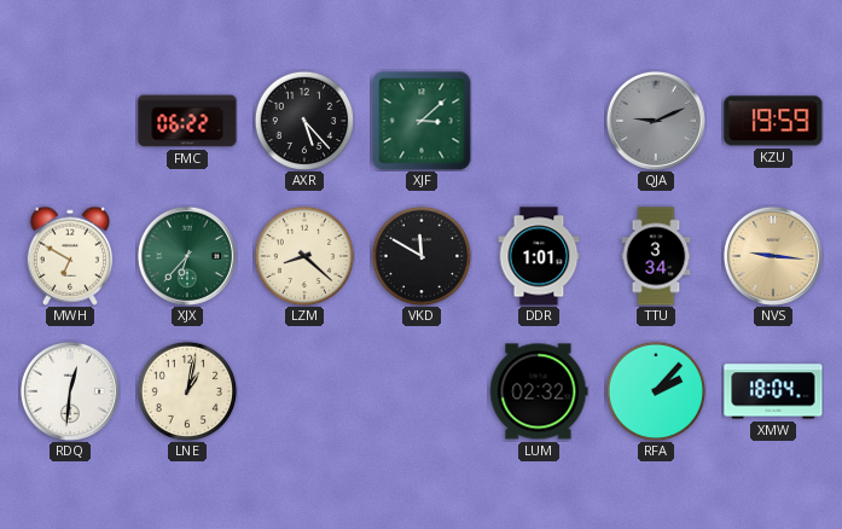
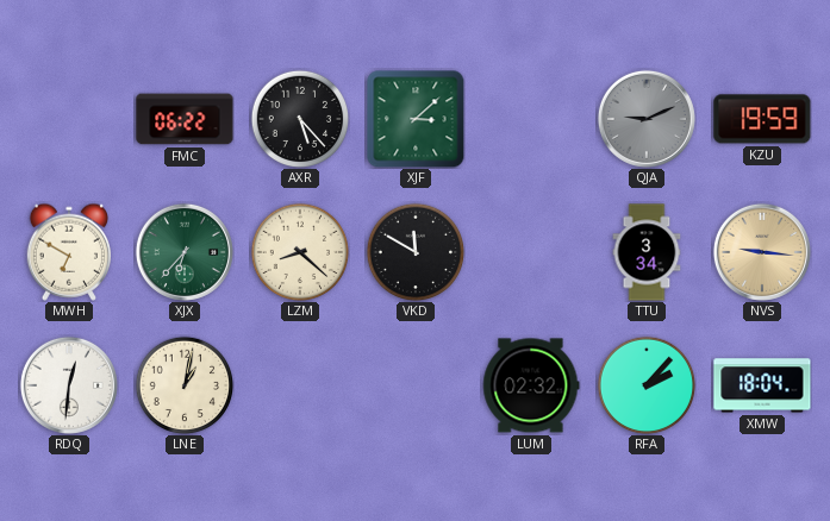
DDR: 1:01 -> none (539, 256)
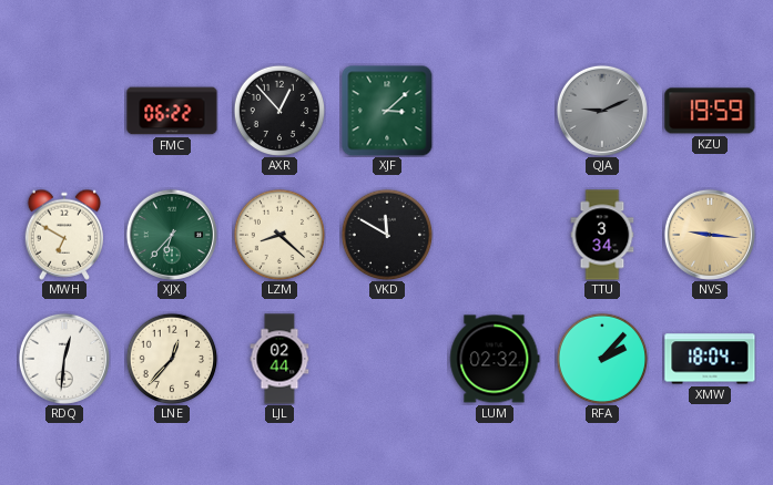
AXR: 5:23 -> 12:53 (279, 111)
LNE: 1:02 -> 12:37 (172, 359)
LJL: none -> 02:44 (279, 359)
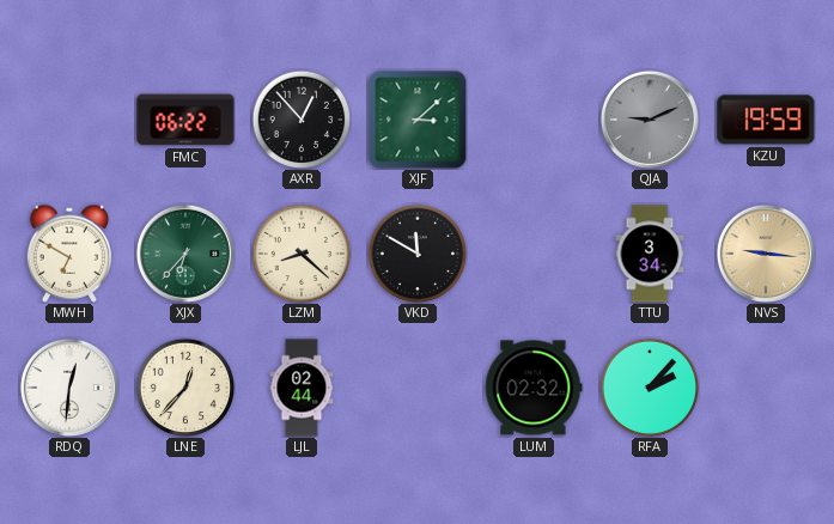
XMW: 18:04 -> none (710, 359)
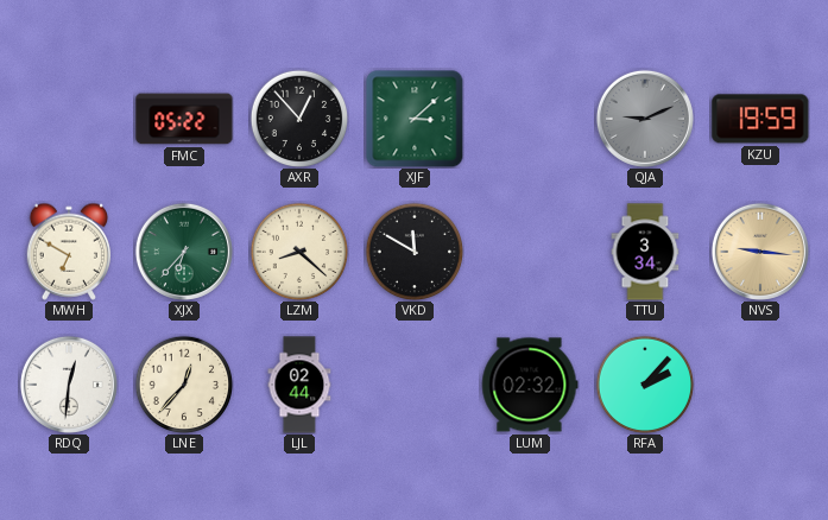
FMC: 06:22 -> 05:22 (184, 119)
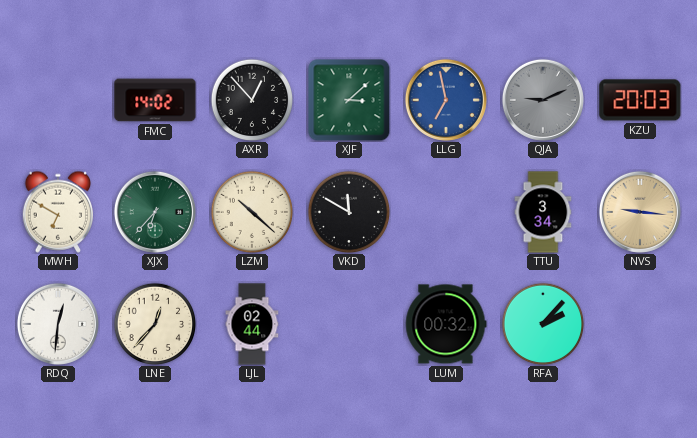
FMC: 05:22 -> 14:02 (155, 100)
LLG: none -> 6:58 (446, 100)
KZU: 19:59 -> 20:03 (640, 100)
LZM: 8:22 -> 10:22 (252, 212)
LUM: 02:32 -> 00:32 (446, 324)
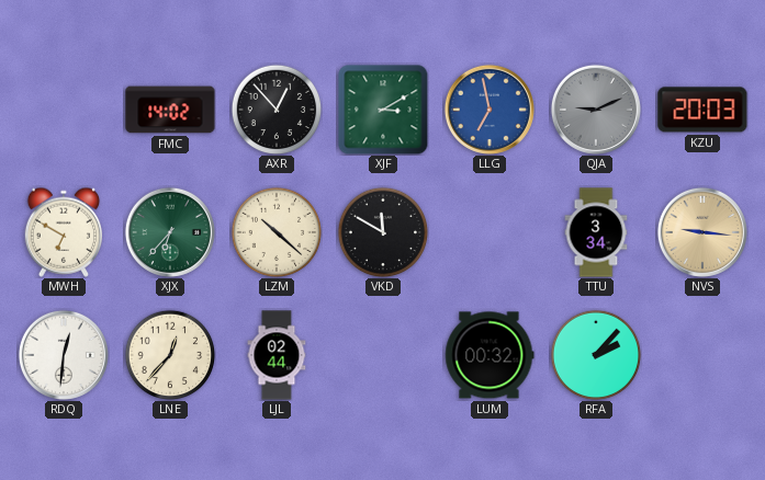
XJF: 3:08 -> 3:10 (383, 110)
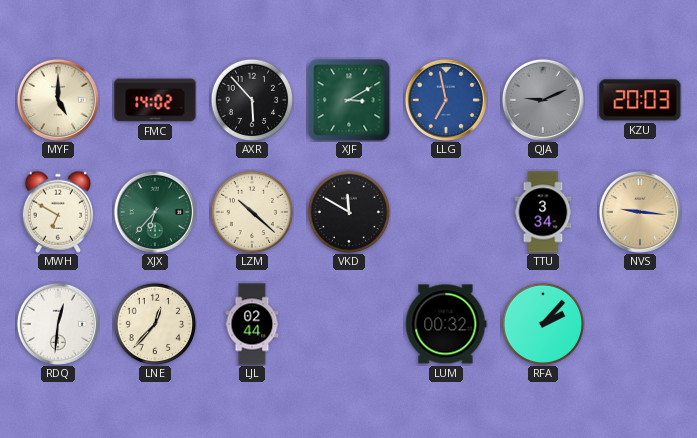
MYF: none -> 5:00 (58, 100)
AXR: 12:53 -> 5:53 (252, 100)
